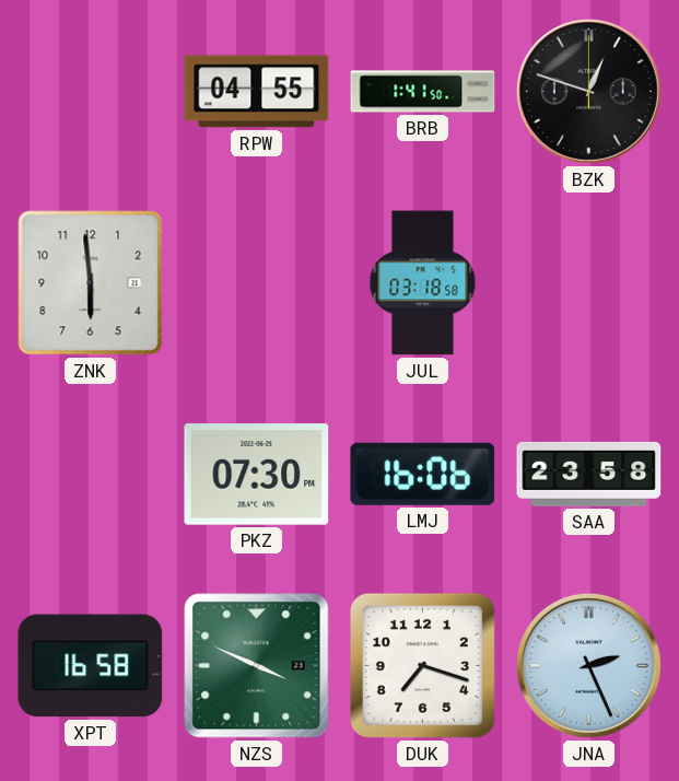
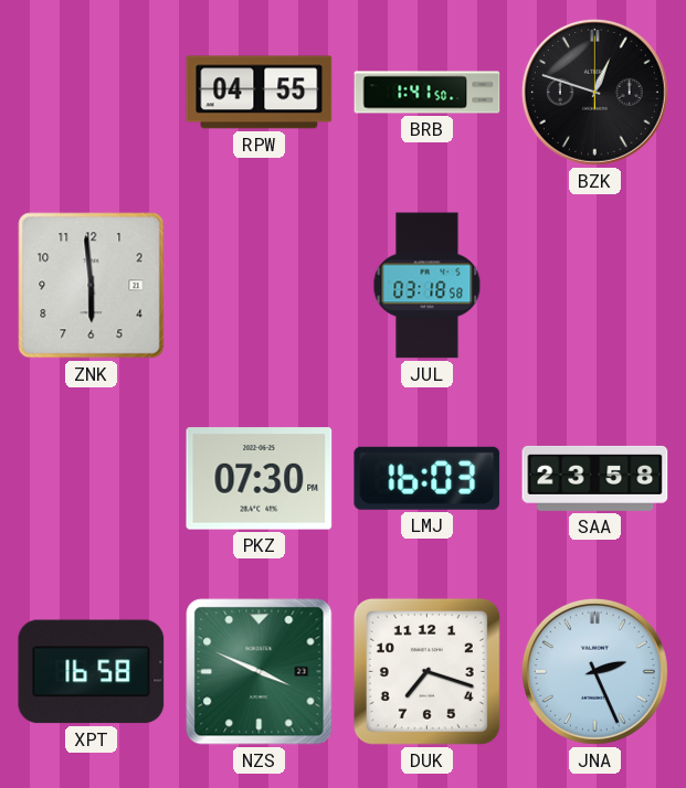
LMJ: 16:06 -> 16:03 (428, 478)
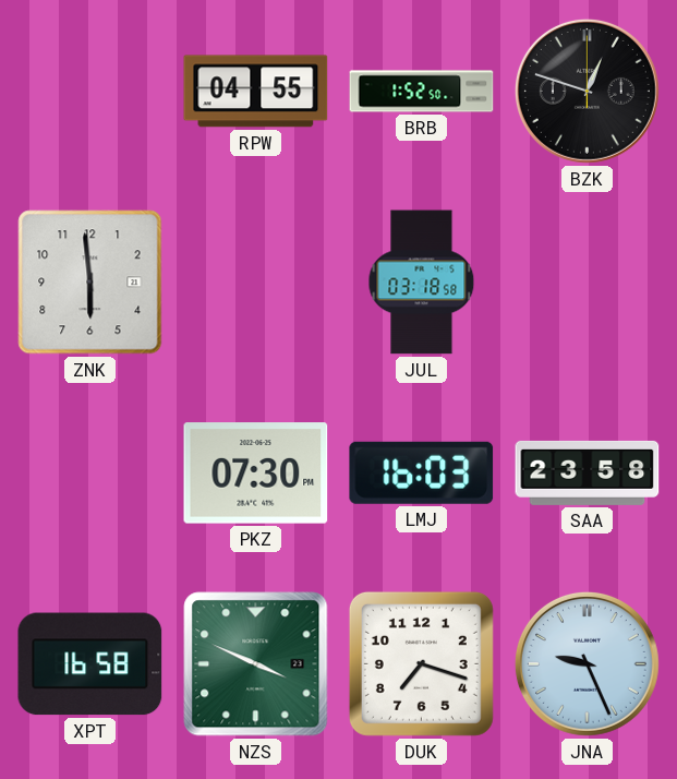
BRB: 1:41 -> 1:52 (422, 92)
JNA: 2:26 -> 9:26 (587, 663)
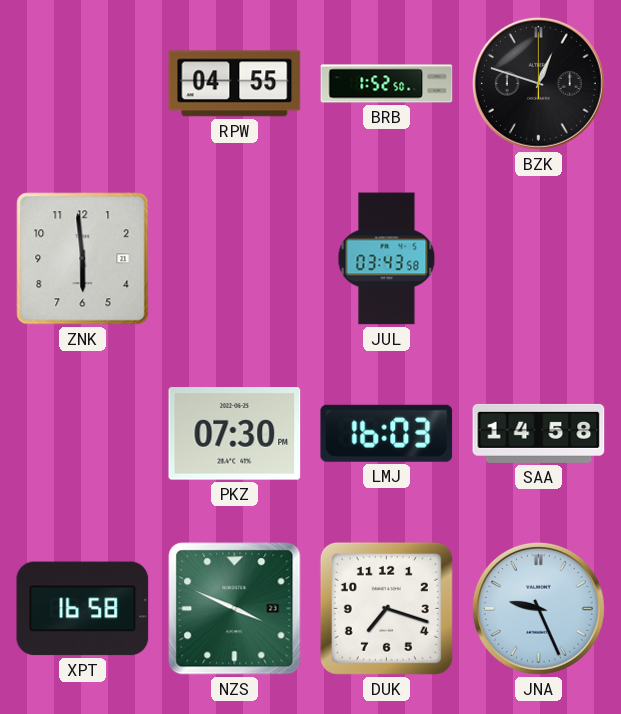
JUL: 03:18 -> 03:43 (387, 259)
SAA: 23:58 -> 14:58 (539, 433)
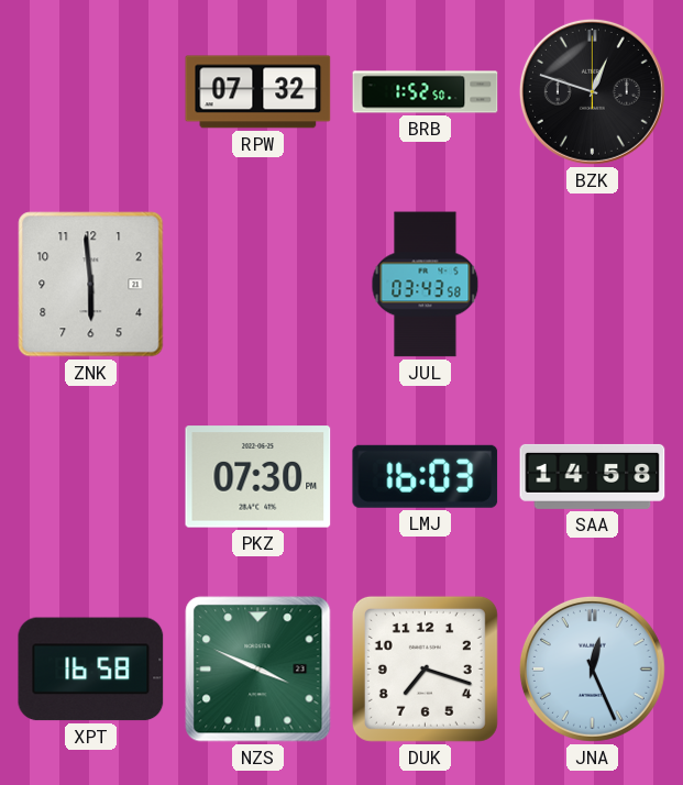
RPW: 04:55 -> 07:32 (258, 92)
JNA: 9:26 -> 12:26 (592, 668)
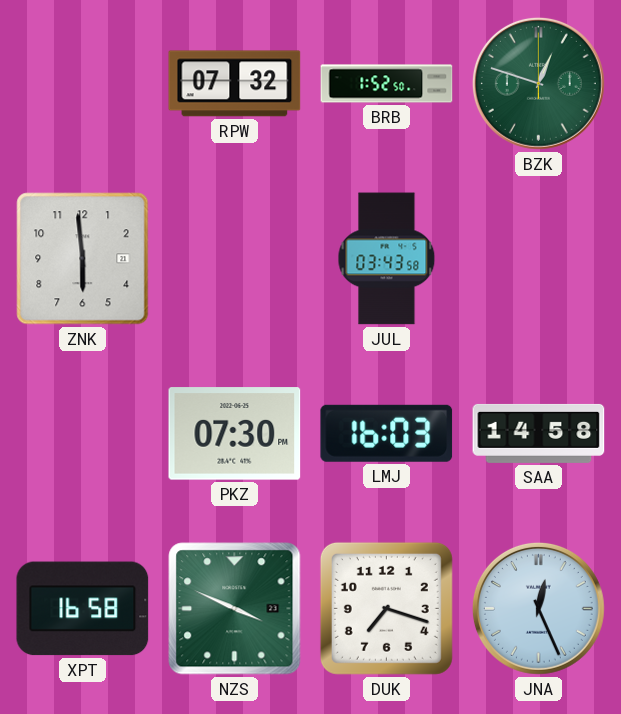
BZK dial: black -> green (538, 83)
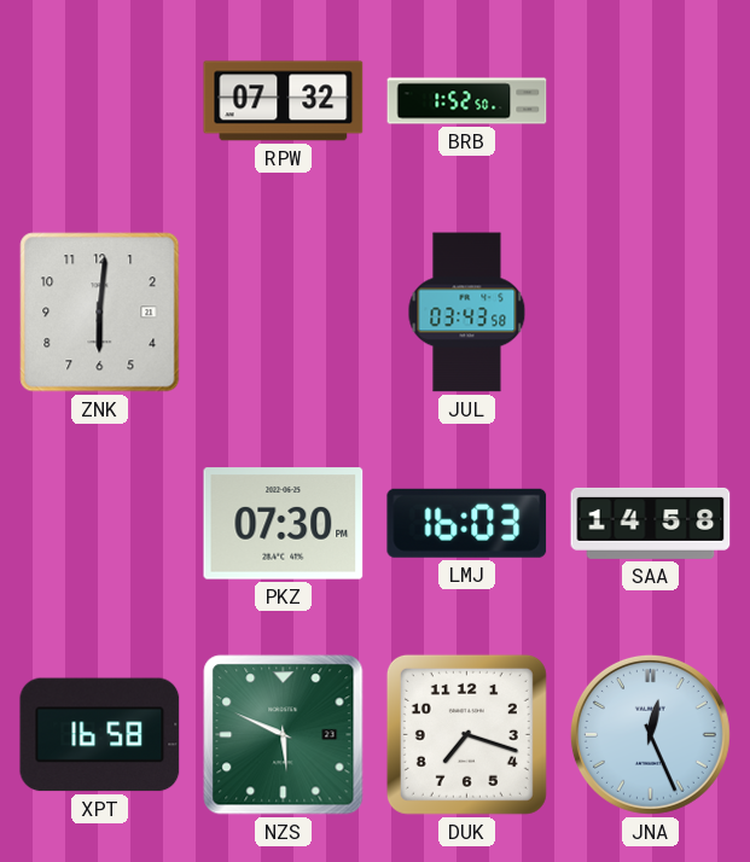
BZK: 12:48 -> none (538, 83)
ZNK: 5:59 -> 6:01 (100, 313)
NZS: 3:49 -> 5:49 (284, 735)
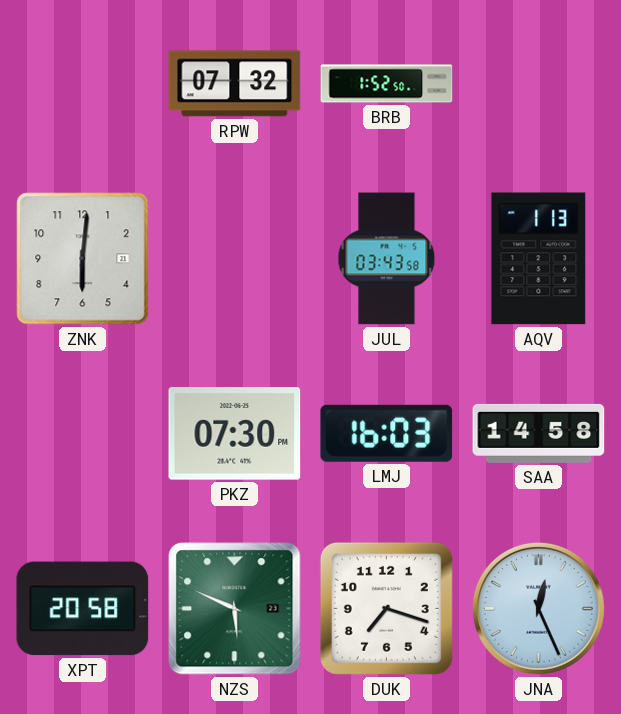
AQV: none -> 1:13 (539, 259)
XPT: 16:58 -> 20:58 (83, 609)
